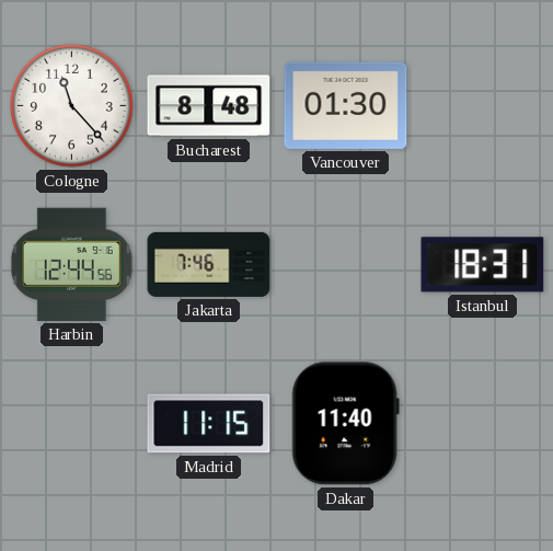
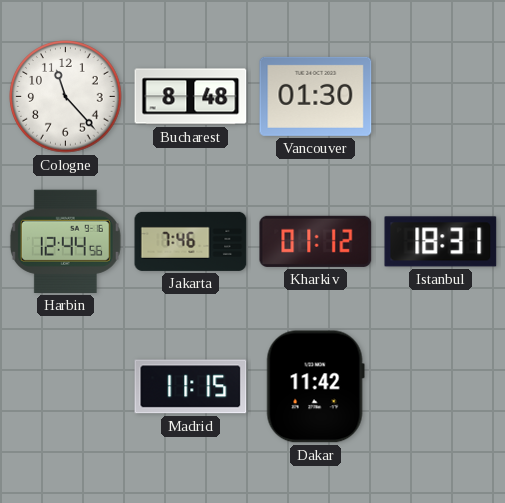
Kharkiv: none -> 01:12 (316, 241)
Dakar: 11:40 -> 11:42 (315, 387)
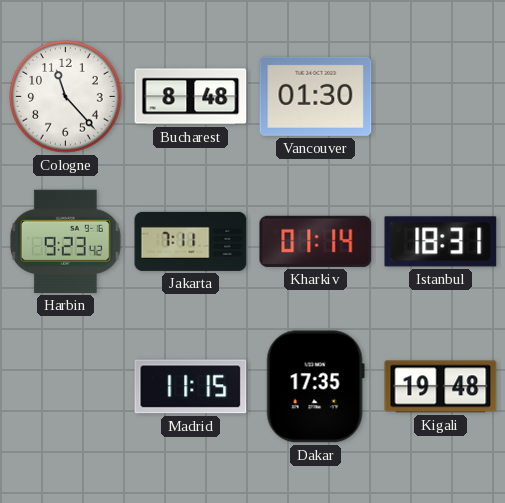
Harbin: 12:44 -> 9:23 (65, 241)
Jakarta: 7:46 -> 7:11 (191, 241)
Kharkiv: 01:12 -> 01:14 (316, 241)
Dakar: 11:42 -> 17:35 (315, 387)
Kigali: none -> 19:48 (441, 387)
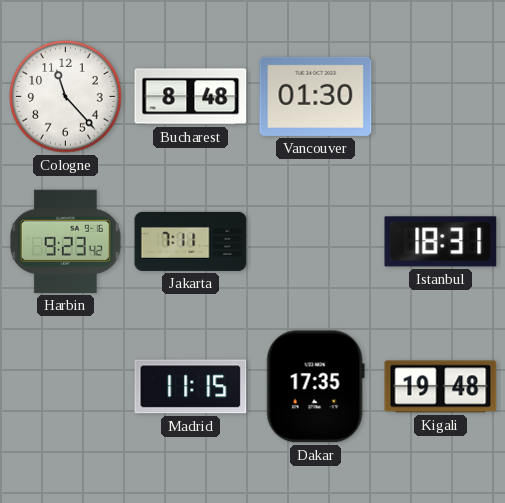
Kharkiv: 01:14 -> none (316, 241)
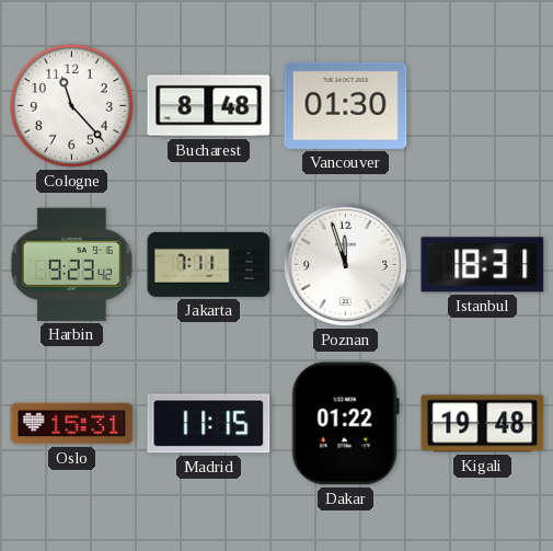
Poznan: none -> 11:57 (345, 264)
Oslo: none -> 15:31 (72, 424)
Dakar: 17:35 -> 01:22 (345, 424)
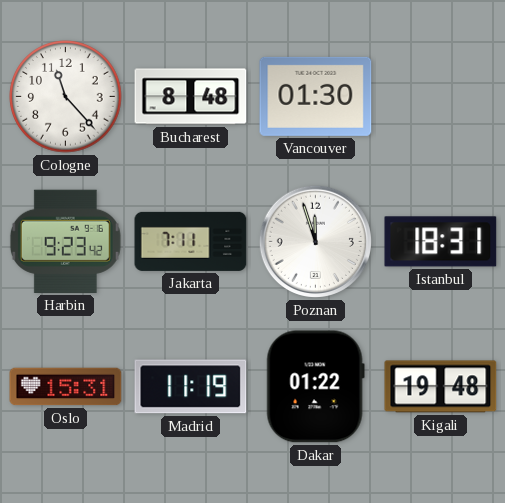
Madrid: 11:15 -> 11:19 (191, 387)
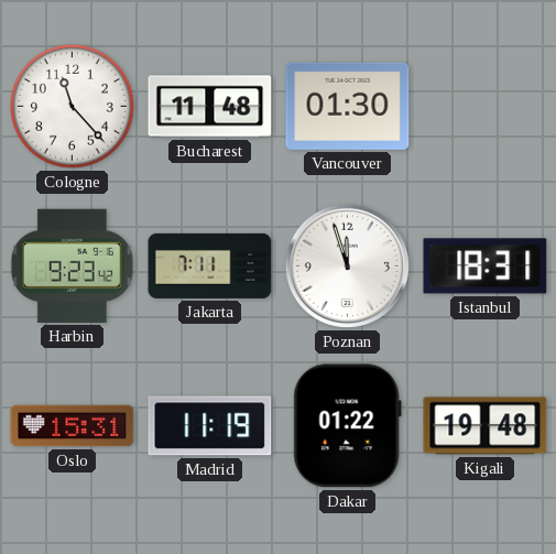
Bucharest: 8:48 -> 11:48 (210, 107)
